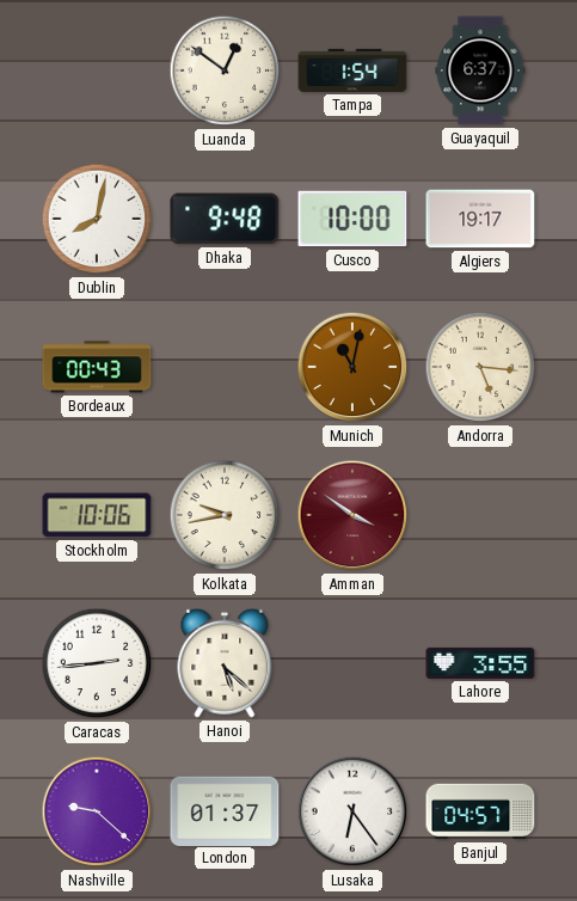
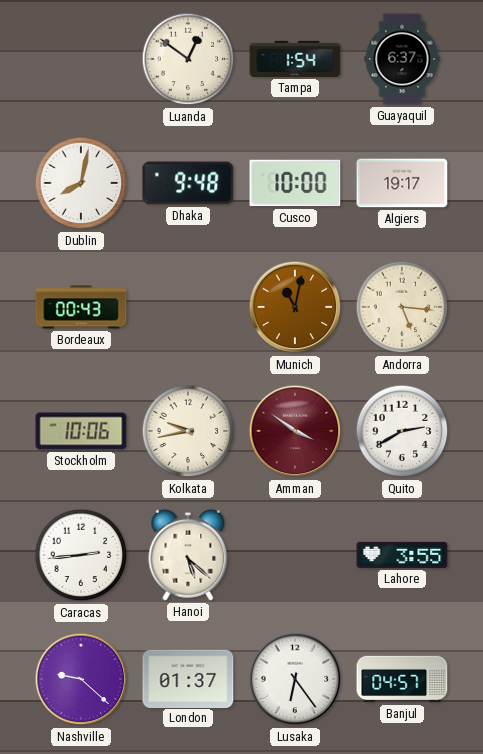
Quito: none -> 2:40 (402, 431)
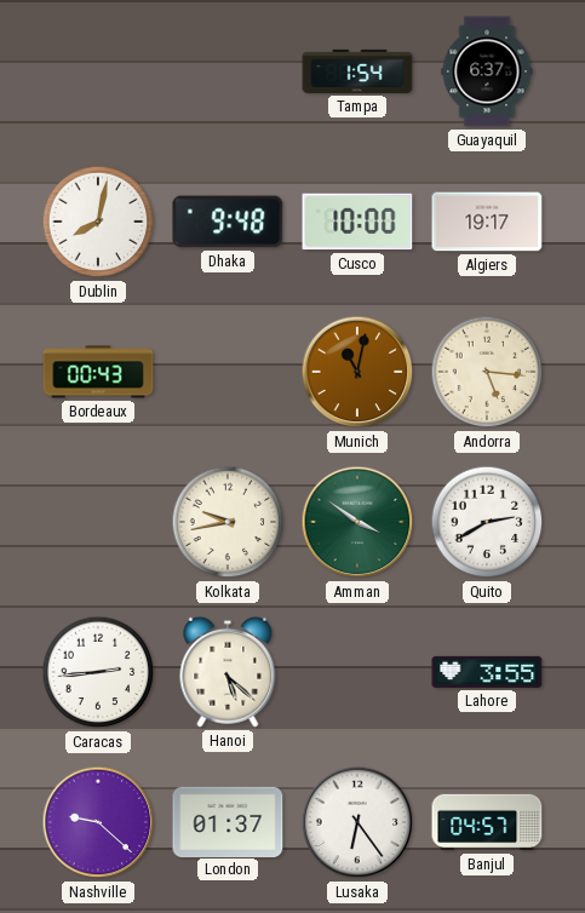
Luanda: 12:51 -> none (188, 59)
Stockholm: 10:06 -> none (81, 431)
Amman dial: burgundy -> green (357, 522)
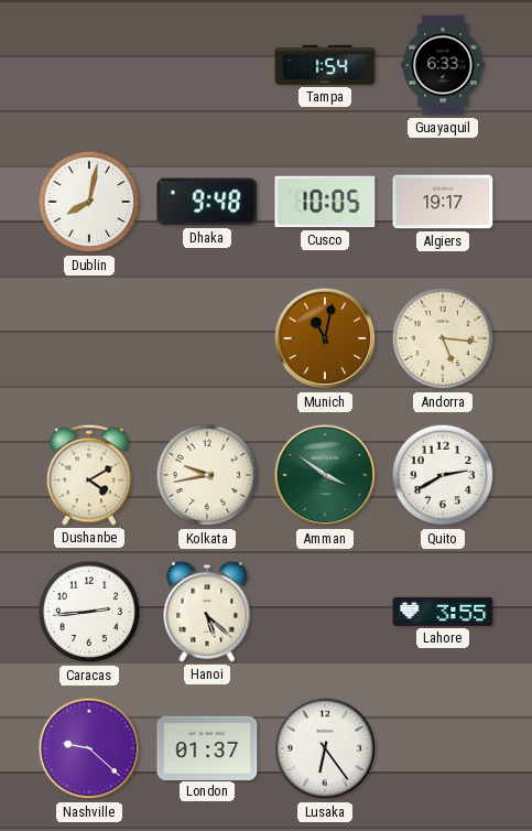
Guayaquil: 6:37 -> 6:33 (443, 65)
Cusco: 10:00 -> 10:05 (325, 202)
Bordeaux: 00:43 -> none (98, 372)
Dushanbe: none -> 4:10 (89, 475)
Banjul: 04:57 -> none (487, 822)
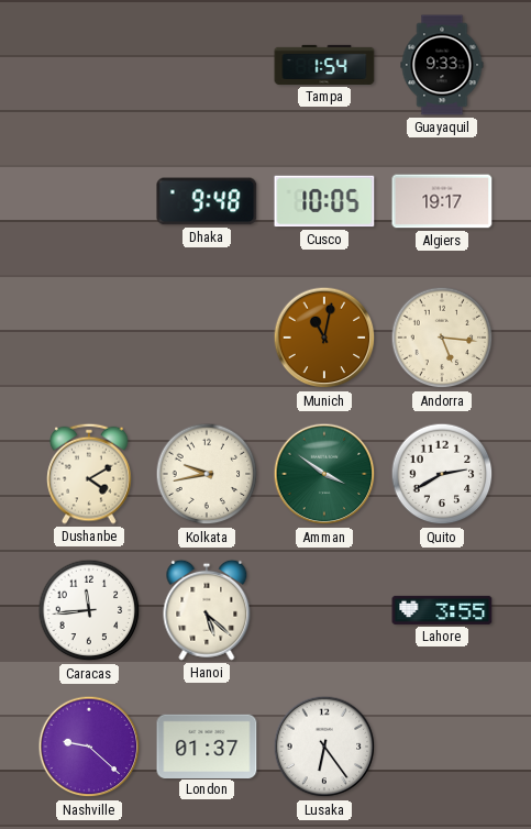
Guayaquil: 6:33 -> 9:33 (442, 65)
Dublin: 8:02 -> none (89, 202)
Caracas: 2:44 -> 11:44 (89, 610)
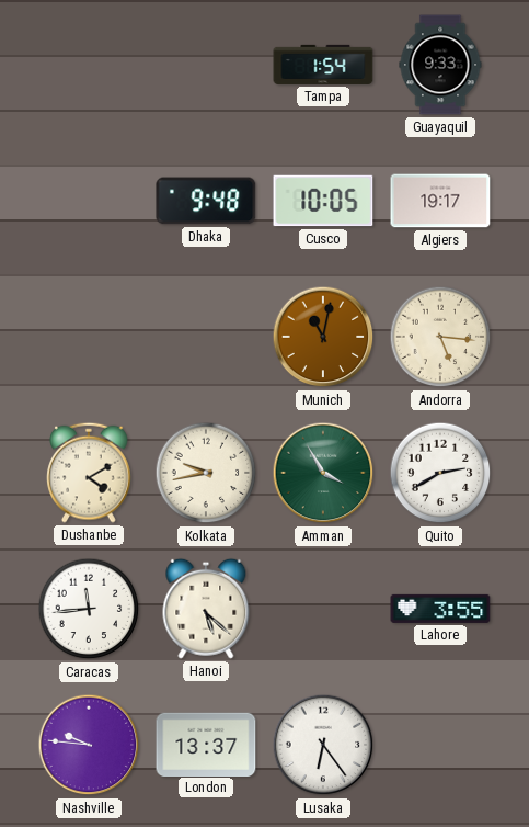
Amman: 3:51 -> 3:55 (323, 473)
Nashville: 9:22 -> 9:46 (89, 745)
London: 01:37 -> 13:37 (206, 744)
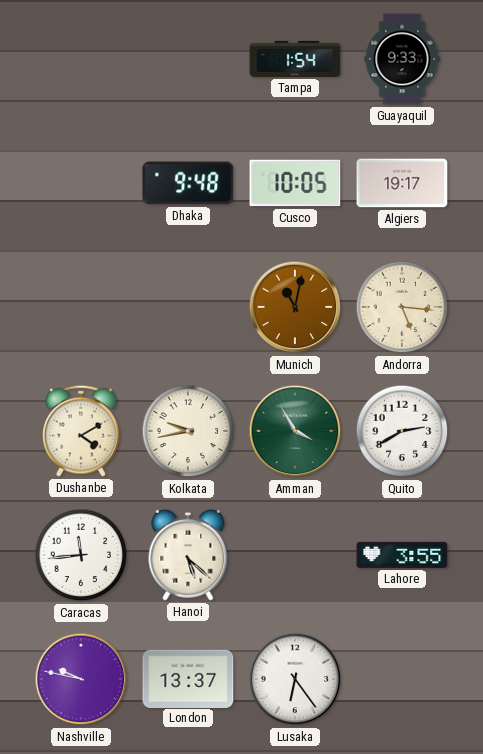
Nashville: 9:46 -> 9:47 (81, 679)
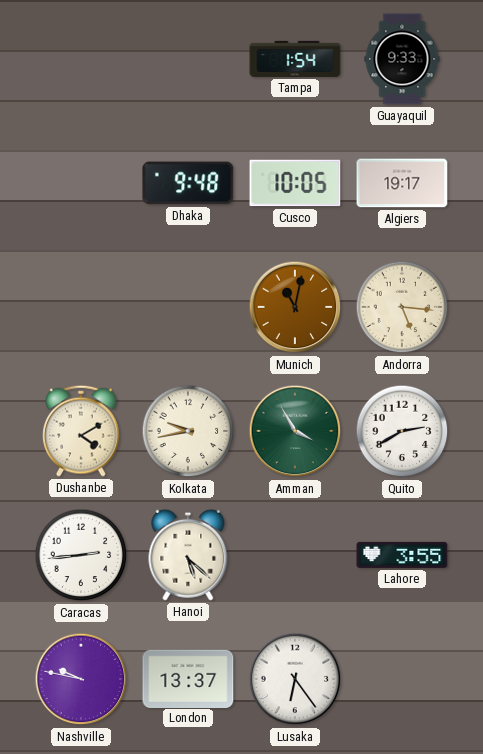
Caracas: 11:44 -> 2:44 (81, 555)
